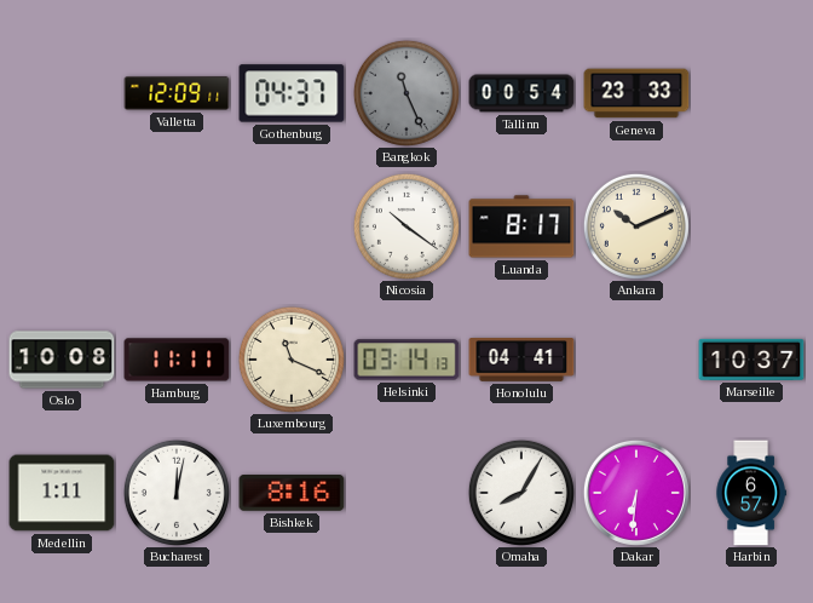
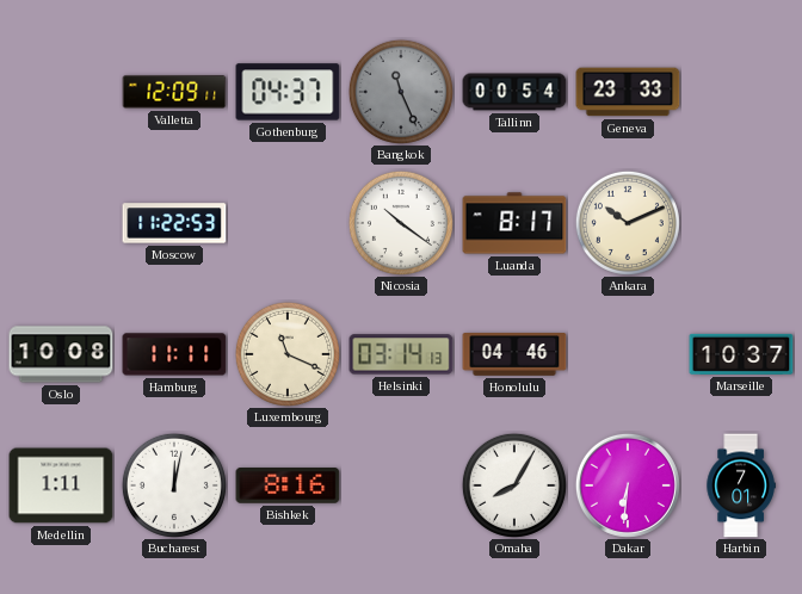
Moscow: none -> 11:22 (174, 223)
Honolulu: 04:41 -> 04:46 (514, 355)
Harbin: 6:57 -> 7:01 (741, 485)
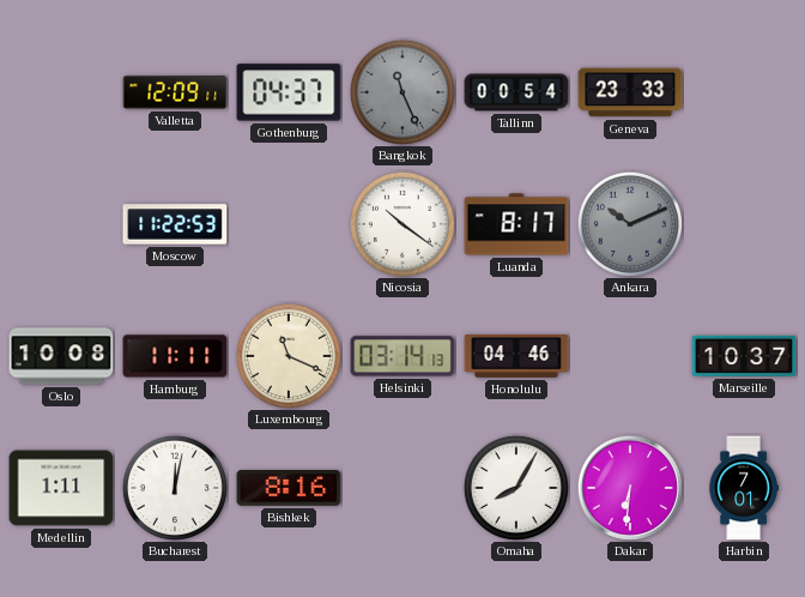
Ankara dial: cream -> grey (630, 224)
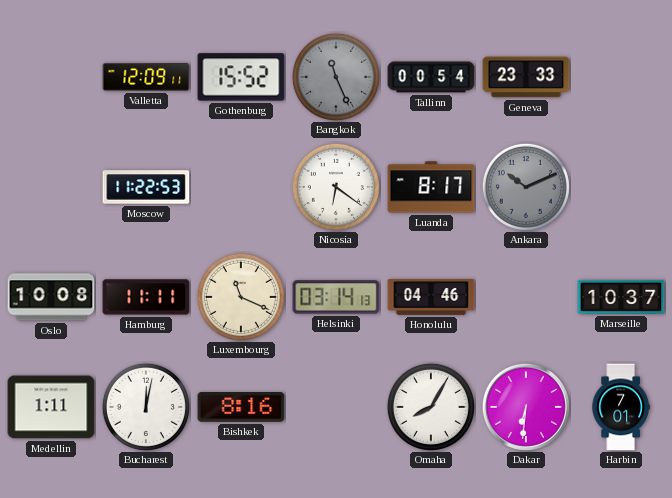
Gothenburg: 04:37 -> 15:52 (241, 77)
Nicosia: 10:21 -> 6:21 (336, 187)
